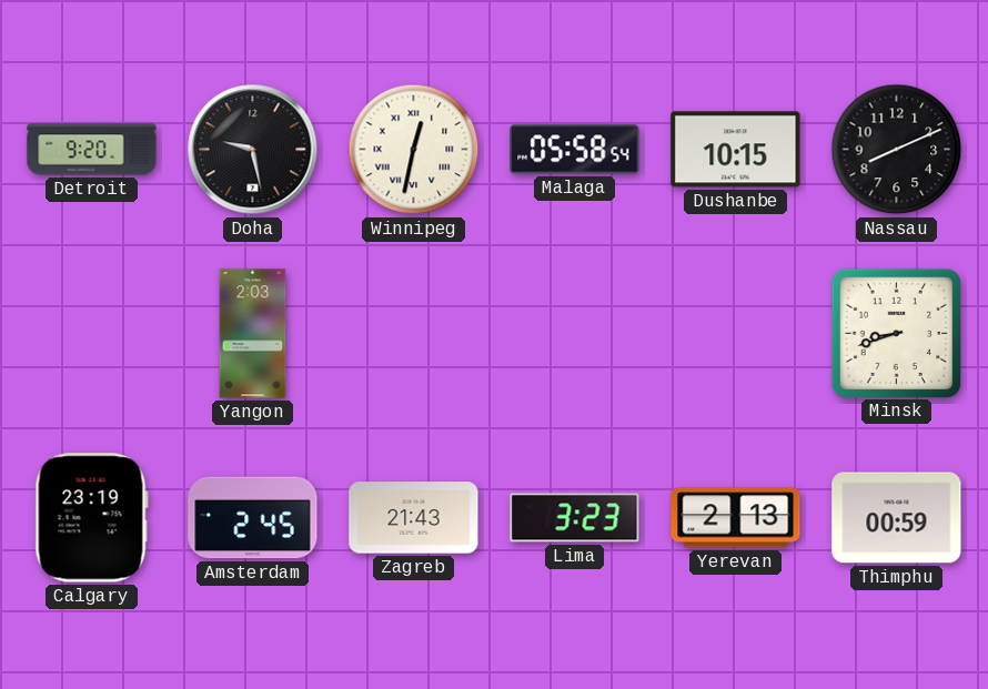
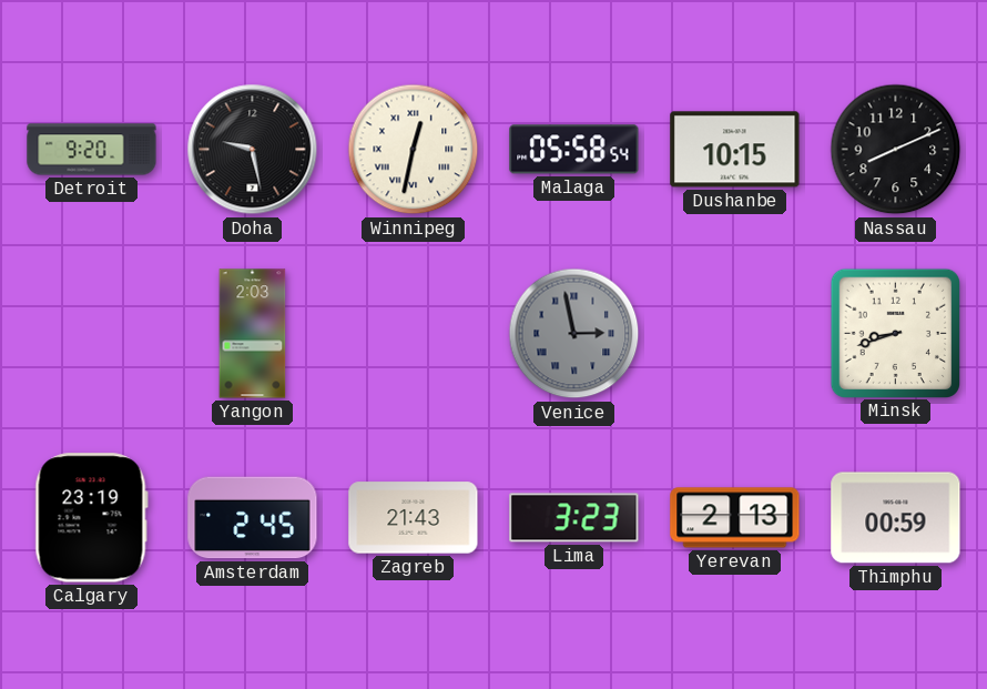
Venice: none -> 2:58 (574, 334)
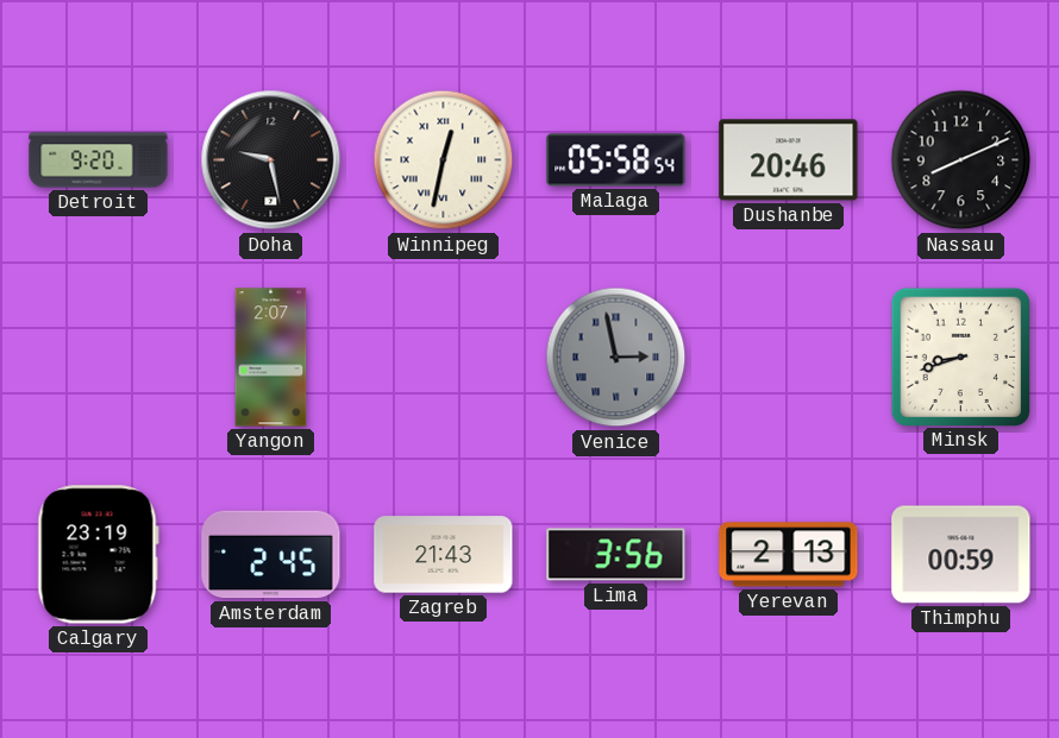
Dushanbe: 10:15 -> 20:46 (789, 160)
Yangon: 2:03 -> 2:07 (271, 358)
Lima: 3:23 -> 3:56 (616, 555)
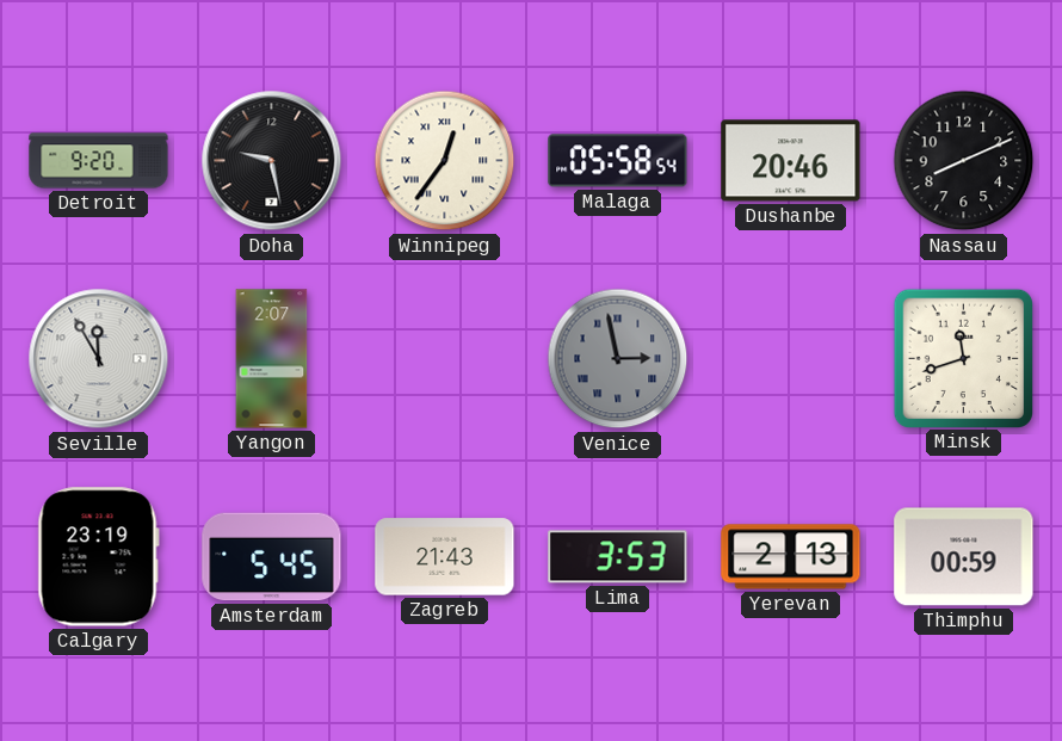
Winnipeg: 12:32 -> 12:36 (445, 161)
Seville: none -> 11:55 (99, 359)
Minsk: 8:42 -> 11:42 (963, 358)
Amsterdam: 2:45 -> 5:45 (272, 557)
Lima: 3:56 -> 3:53 (618, 557)
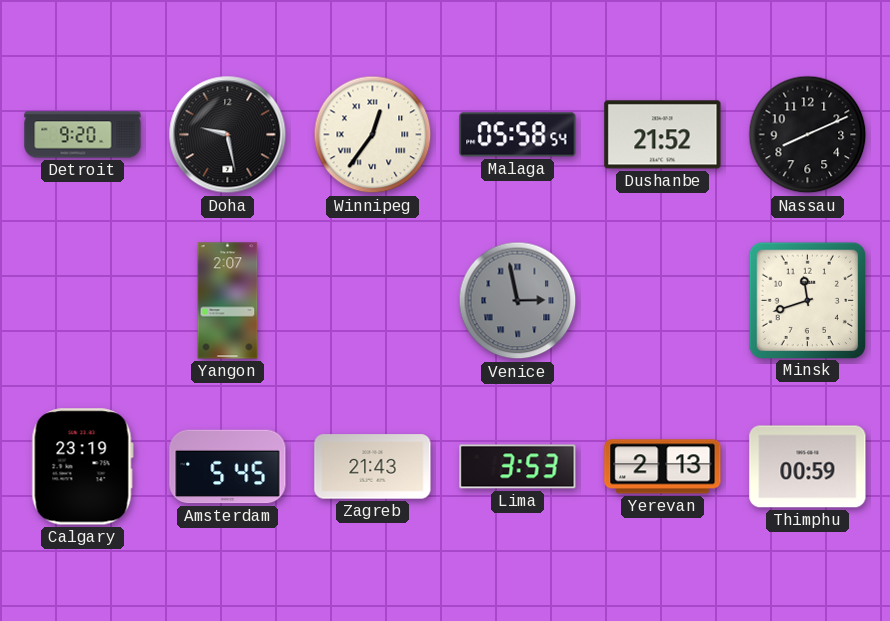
Dushanbe: 20:46 -> 21:52 (663, 135)
Seville: 11:55 -> none (99, 359)
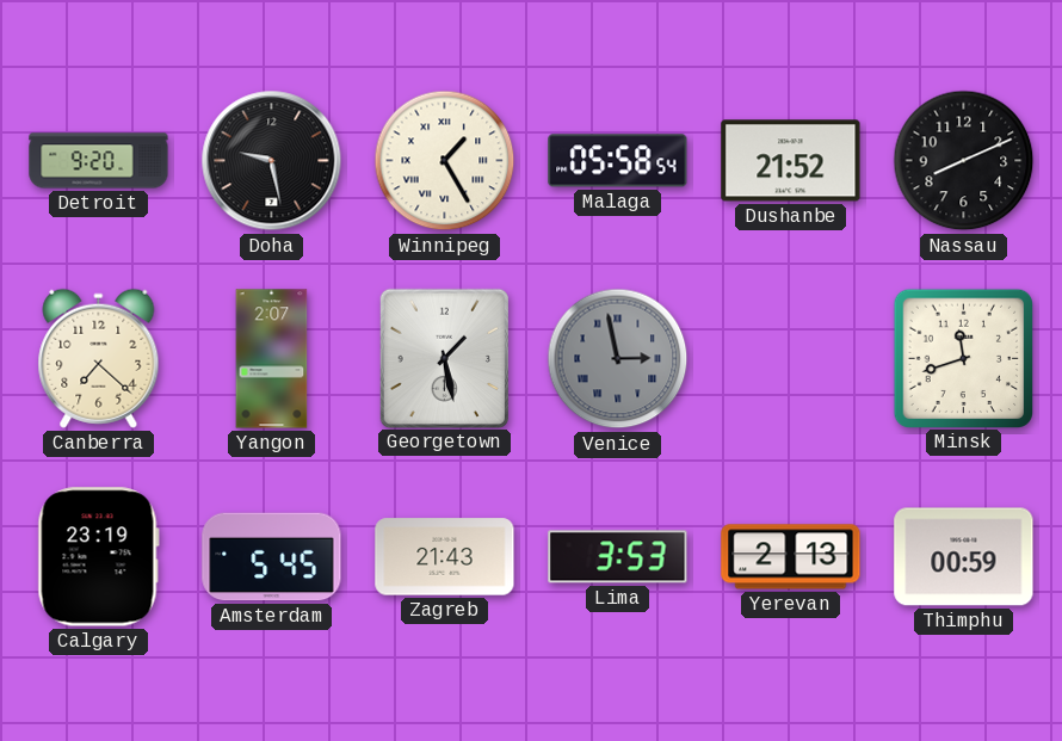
Winnipeg: 12:36 -> 1:25 (445, 161)
Canberra: none -> 7:22 (99, 358)
Georgetown: none -> 1:28 (444, 358)
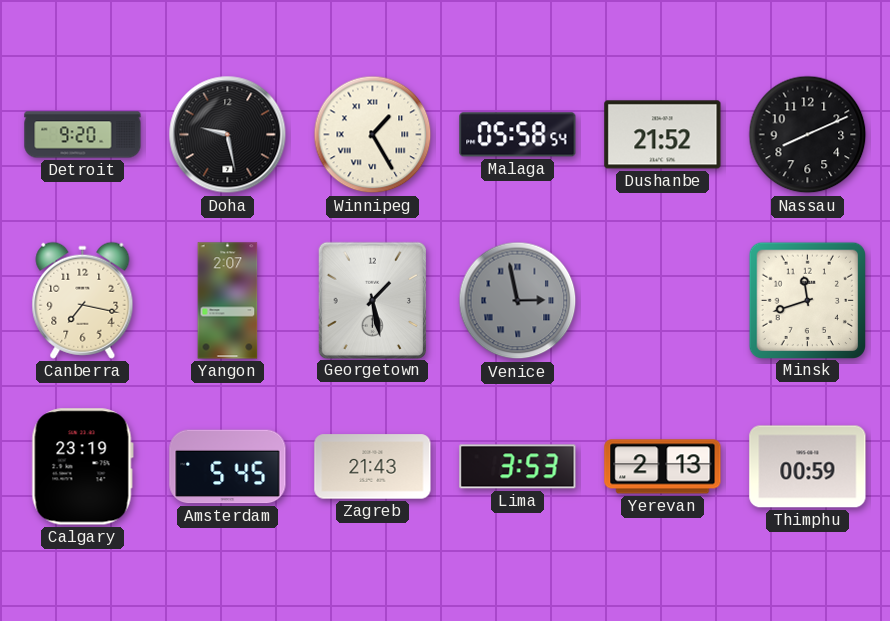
Canberra: 7:22 -> 7:17 (83, 300)
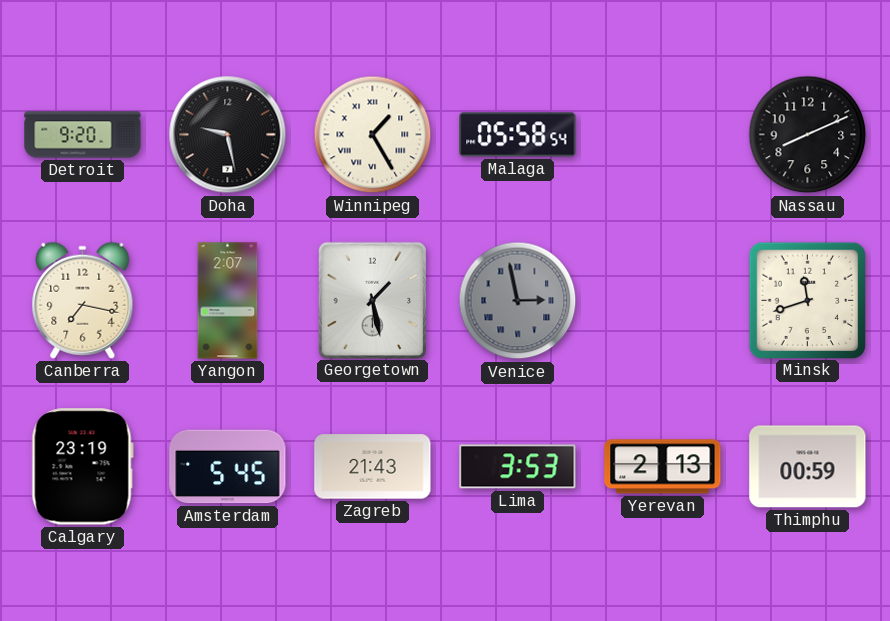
Dushanbe: 21:52 -> none (663, 135)
